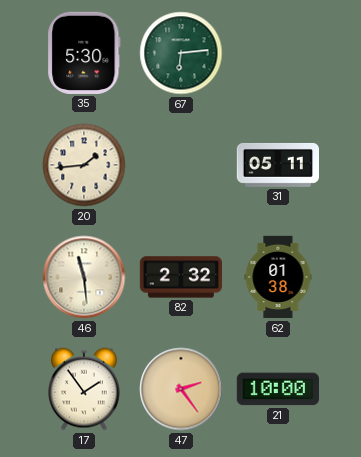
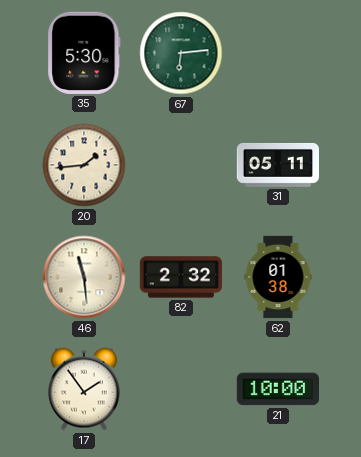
47: 2:24 -> none (181, 389)
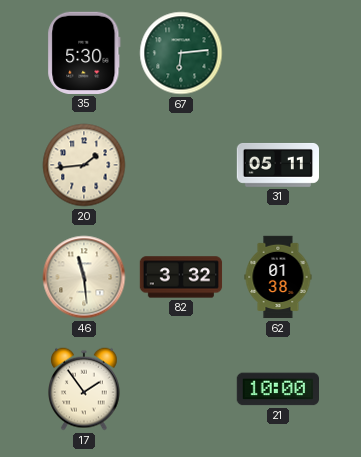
82: 2:32 -> 3:32 (181, 277)
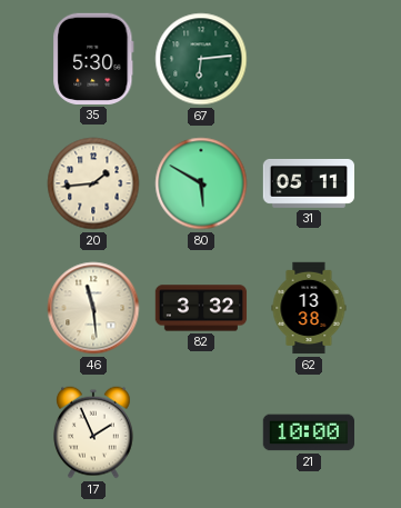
80: none -> 5:50 (201, 183)
62: 01:38 -> 13:38 (309, 308)
17: 1:54 -> 1:56 (93, 432)
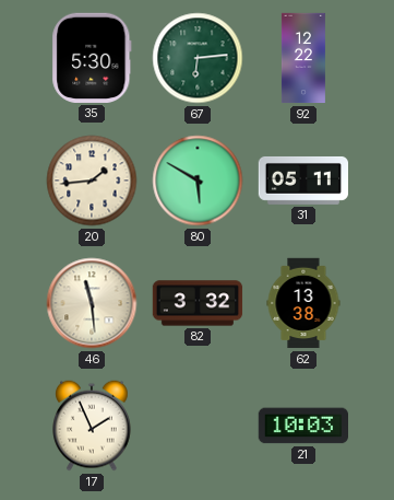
92: none -> 12:22 (303, 58)
21: 10:00 -> 10:03 (302, 426)
